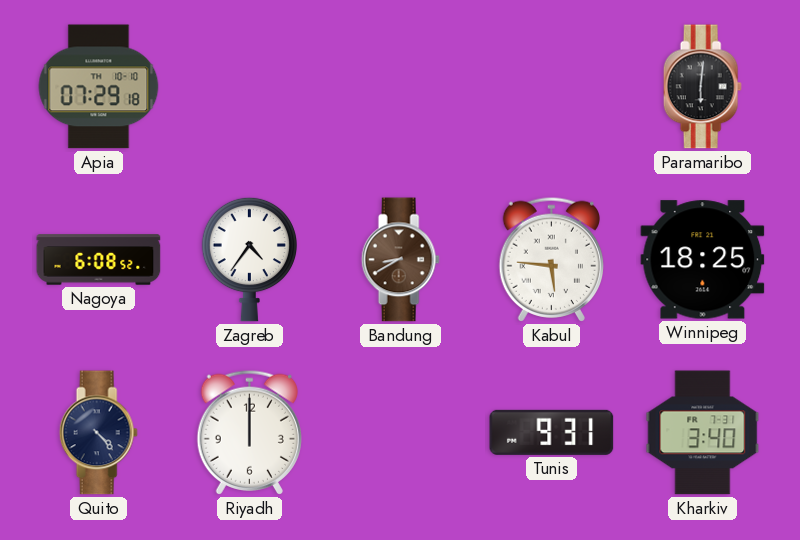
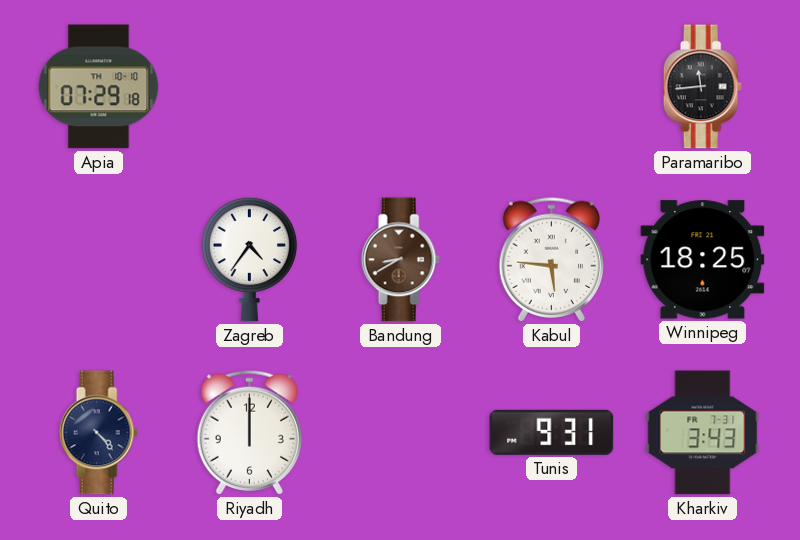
Paramaribo: 6:01 -> 11:44 (702, 87)
Nagoya: 6:08 -> none (99, 260)
Kharkiv: 3:40 -> 3:43 (703, 433)
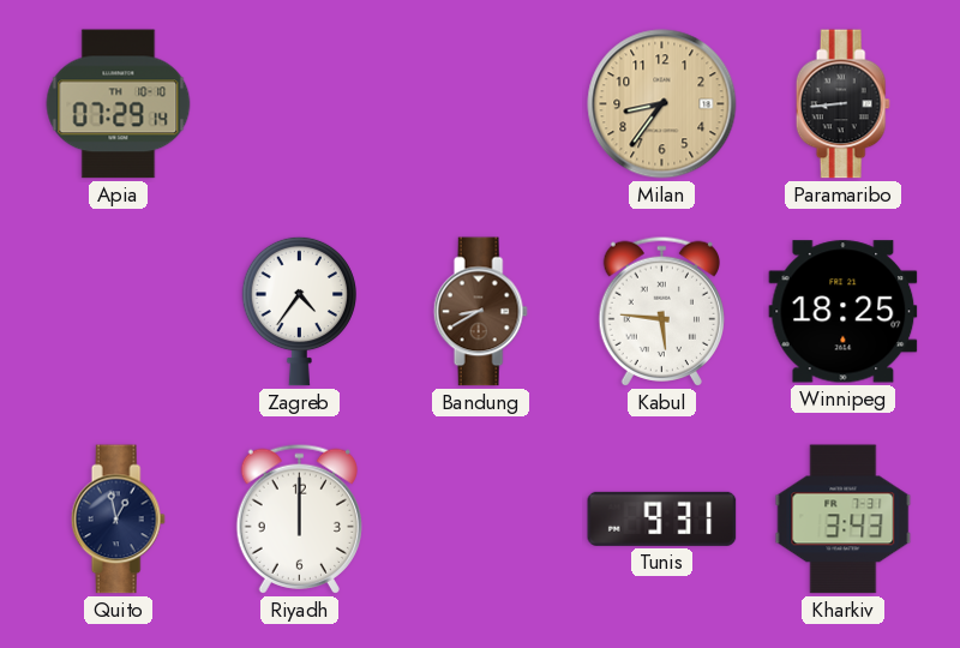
Apia: 07:29:18 -> 07:29:14 (119, 104)
Milan: none -> 8:36 (662, 104)
Paramaribo: 11:44 -> 8:44 (842, 104)
Quito: 4:23 -> 12:58 (118, 520)
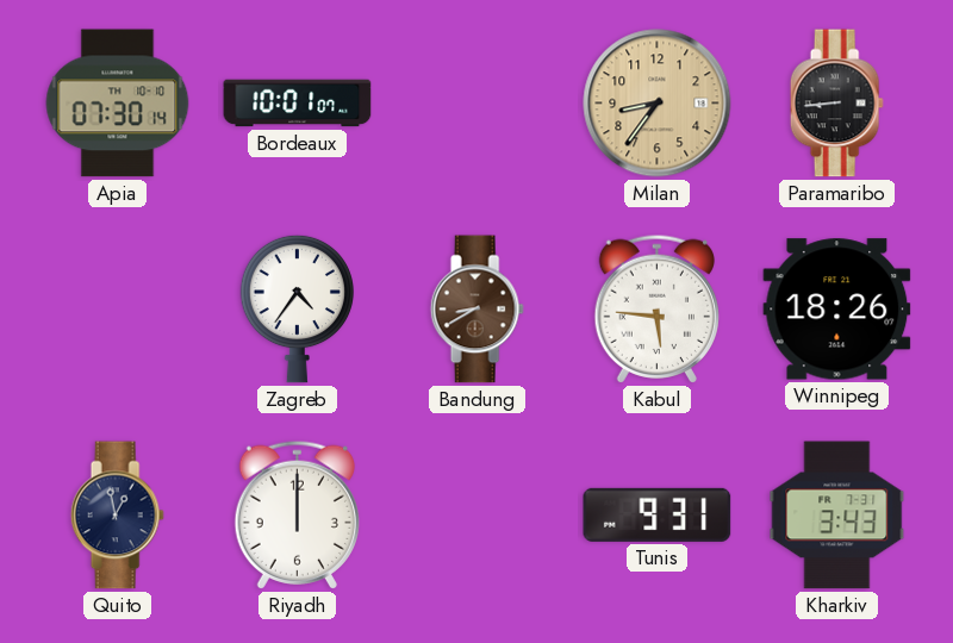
Apia: 07:29 -> 07:30 (118, 104)
Bordeaux: none -> 10:01 (298, 104)
Winnipeg: 18:25 -> 18:26 (837, 310)
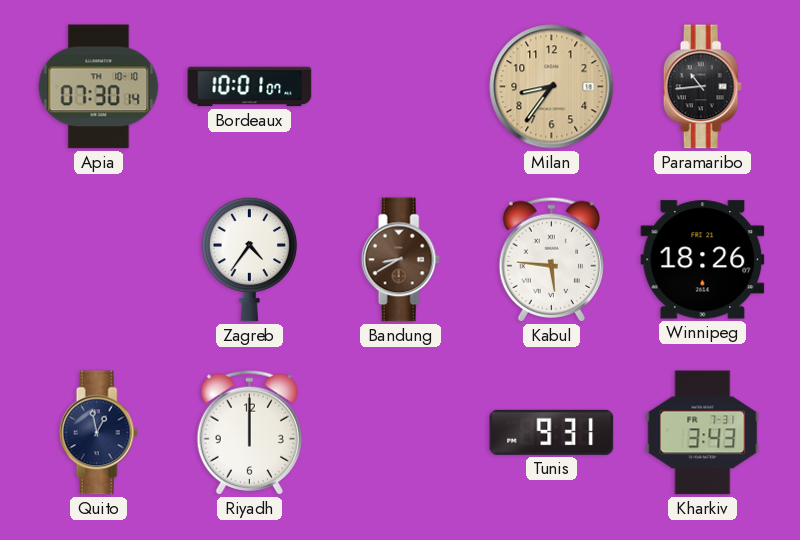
Paramaribo: 8:44 -> 10:44 (702, 87)
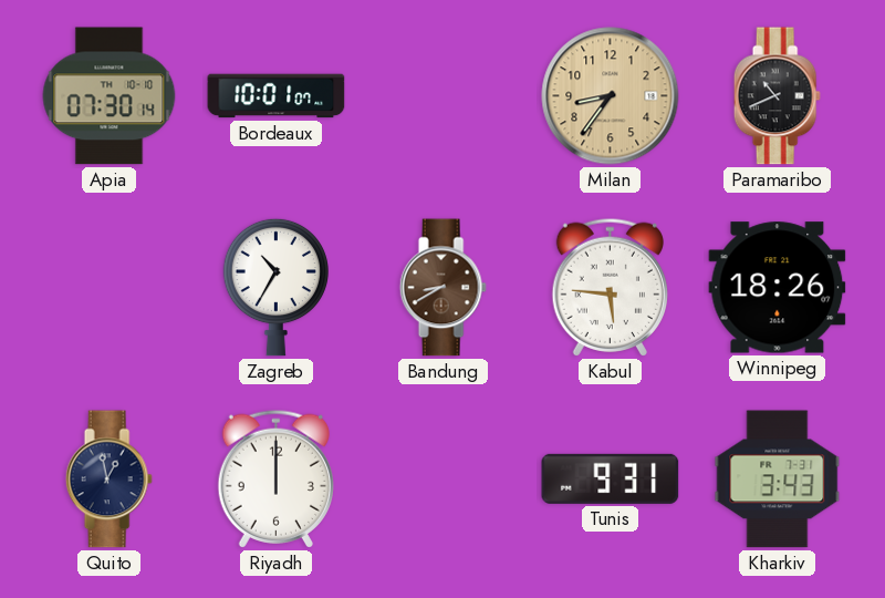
Paramaribo: 10:44 -> 10:41 (777, 96)
Zagreb: 4:36 -> 10:35 (275, 287)
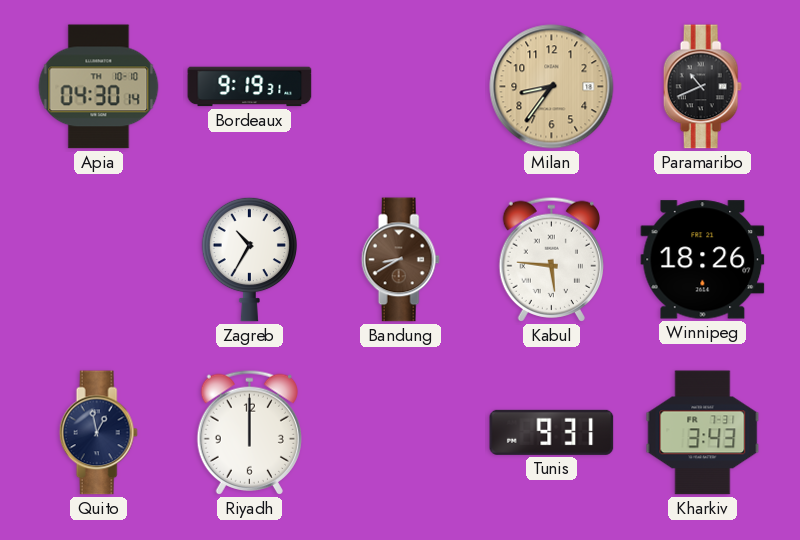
Apia: 07:30 -> 04:30 (99, 87)
Bordeaux: 10:01 -> 9:19 (250, 87)
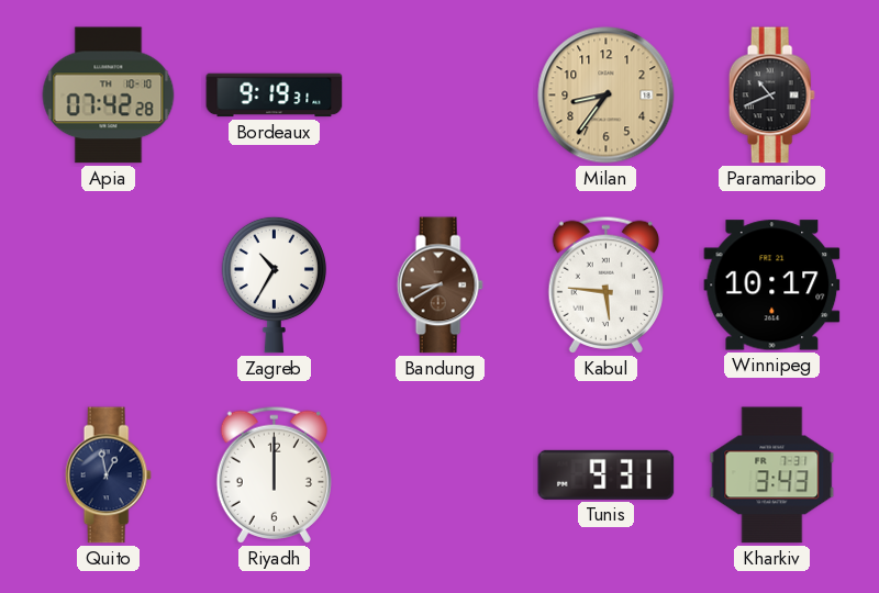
Apia: 04:30 -> 07:42 (109, 96)
Winnipeg: 18:26 -> 10:17 (772, 286)
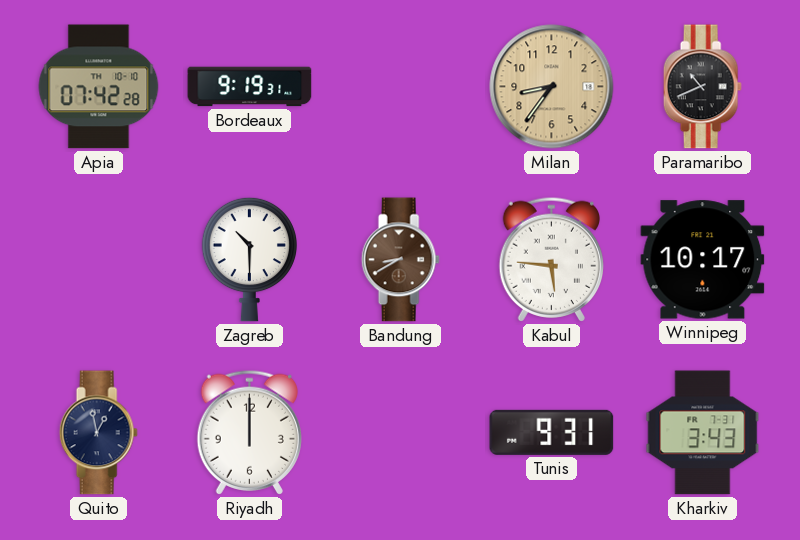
Zagreb: 10:35 -> 10:30 (249, 259)
